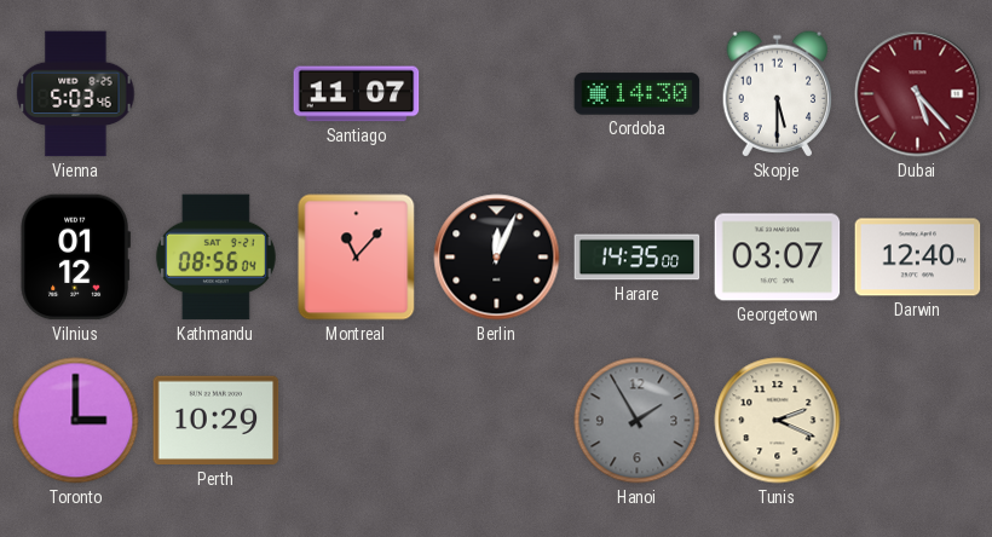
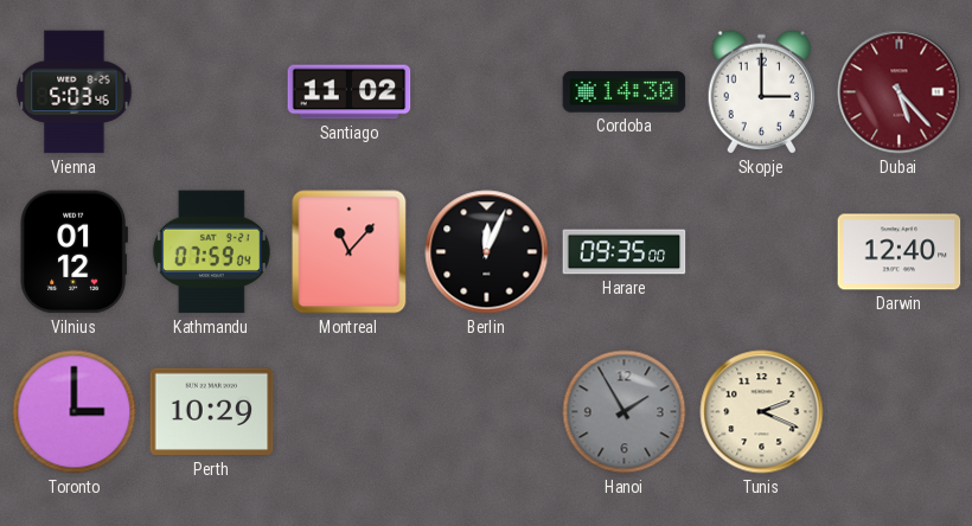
Santiago: 11:07 -> 11:02 (350, 92)
Skopje: 5:30 -> 3:00 (762, 92)
Kathmandu: 08:56 -> 07:59 (211, 252)
Harare: 14:35 -> 09:35 (625, 252)
Georgetown: 03:07 -> none (778, 258)
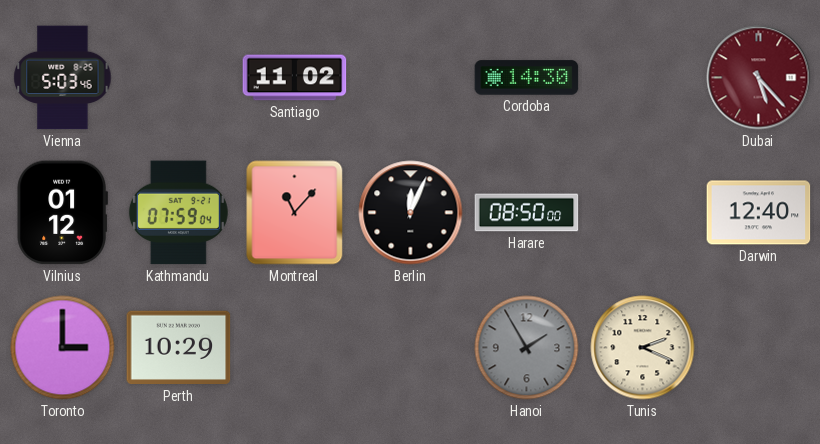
Skopje: 3:00 -> none (762, 92)
Harare: 09:35 -> 08:50 (527, 213)
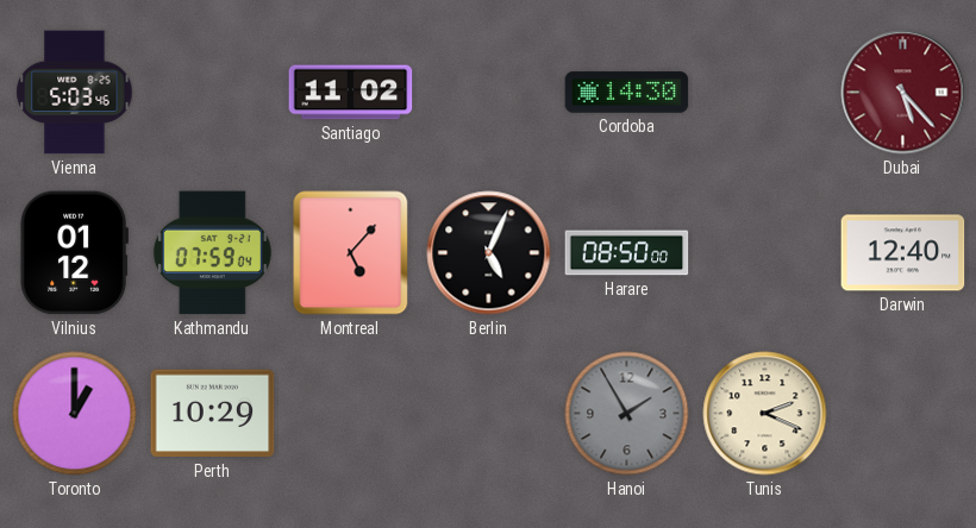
Montreal: 11:07 -> 5:07 (351, 253)
Berlin: 12:04 -> 5:04 (489, 253)
Toronto: 3:00 -> 1:00 (75, 414)
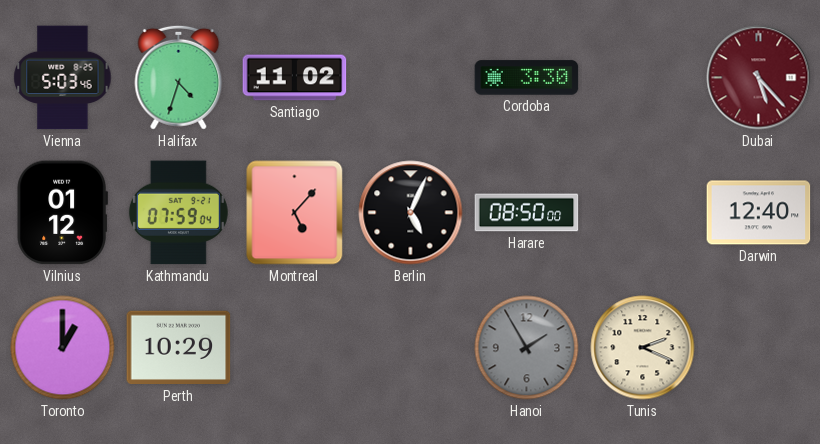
Halifax: none -> 4:33 (179, 77)
Cordoba: 14:30 -> 3:30 (527, 78)
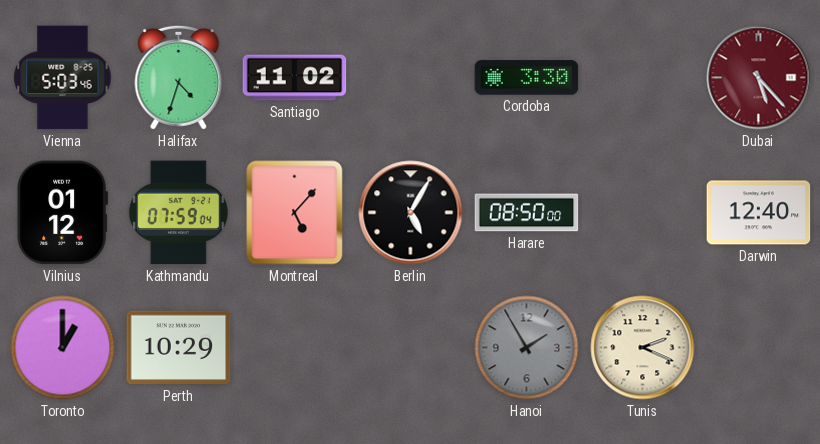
Berlin: 5:04 -> 5:05 (411, 213)
